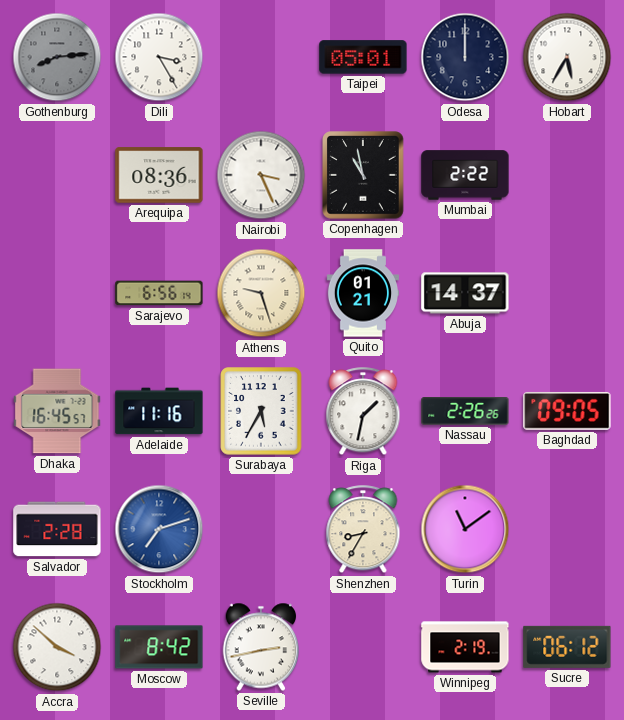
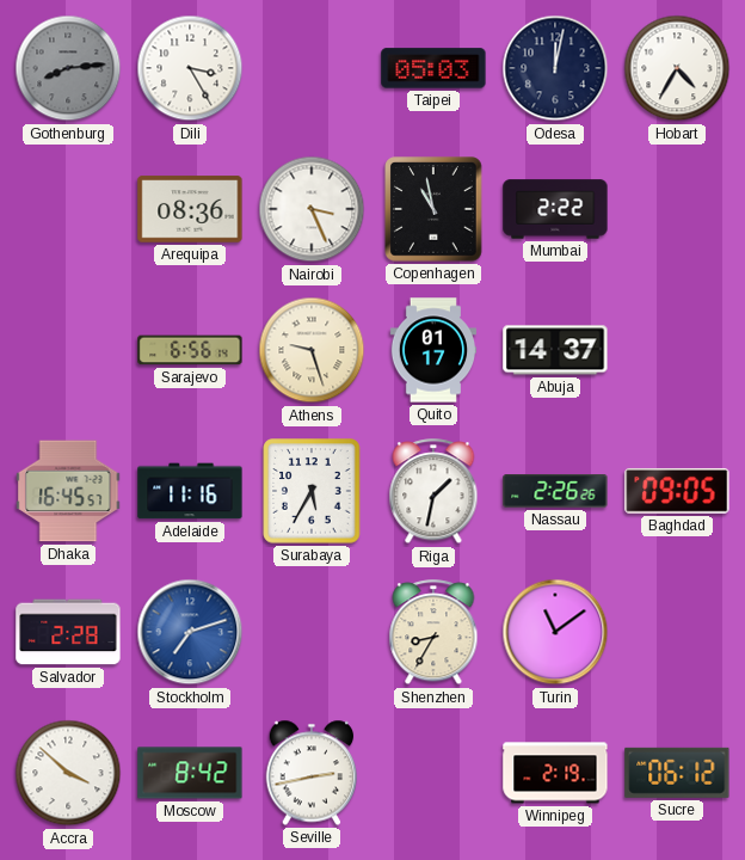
Taipei: 05:01 -> 05:03 (433, 68)
Odesa: 12:00 -> 12:02 (555, 68)
Hobart: 5:35 -> 4:35 (677, 68)
Quito: 01:21 -> 01:17 (432, 350)
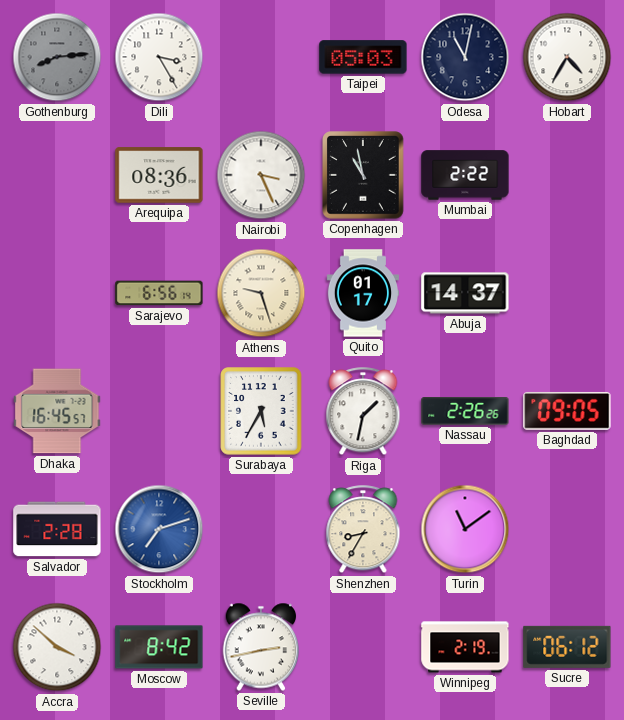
Odesa: 12:02 -> 11:02 (465, 57)
Adelaide: 11:16 -> none (190, 491)
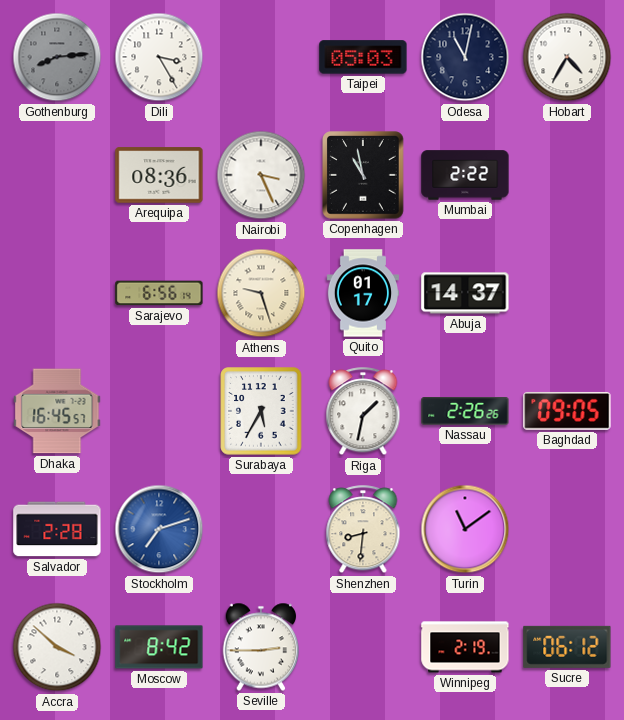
Shenzhen: 8:35 -> 8:31 (363, 530)
Seville: 2:43 -> 2:45 (261, 647)
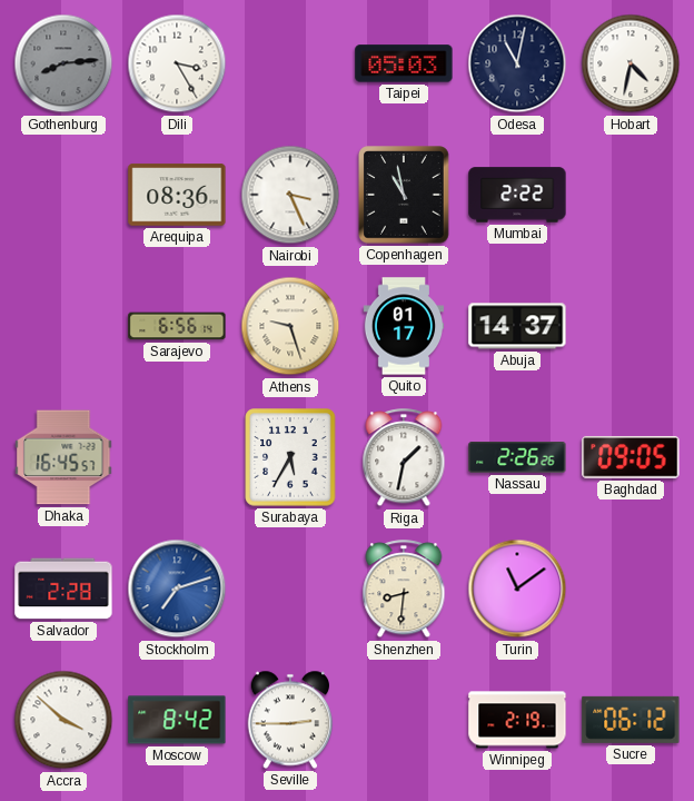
Hobart: 4:35 -> 4:32 (631, 63)
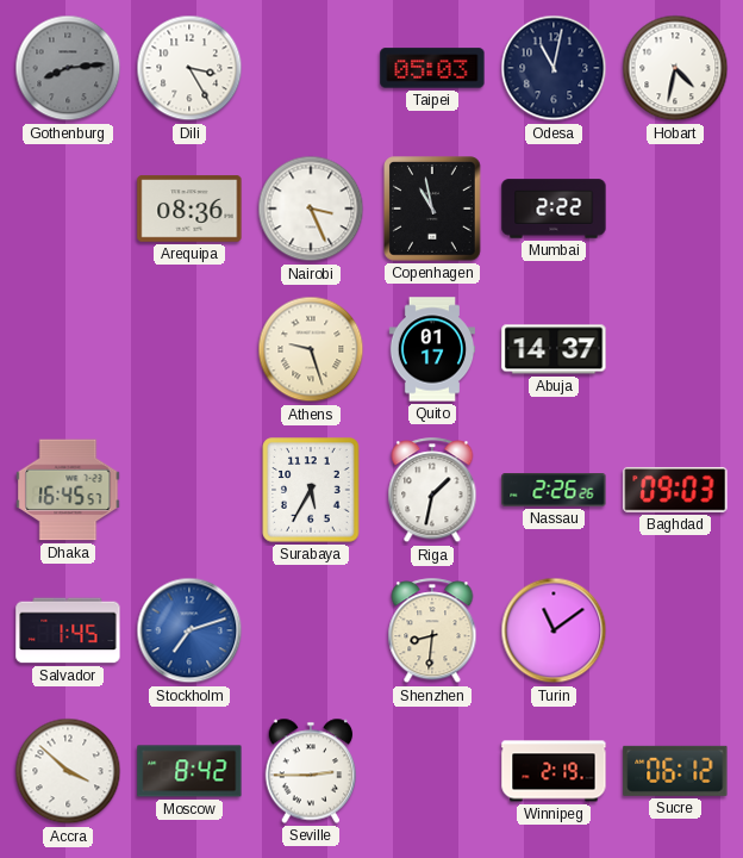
Sarajevo: 6:56 -> none (177, 326)
Baghdad: 09:05 -> 09:03 (675, 490)
Salvador: 2:28 -> 1:45 (68, 630)
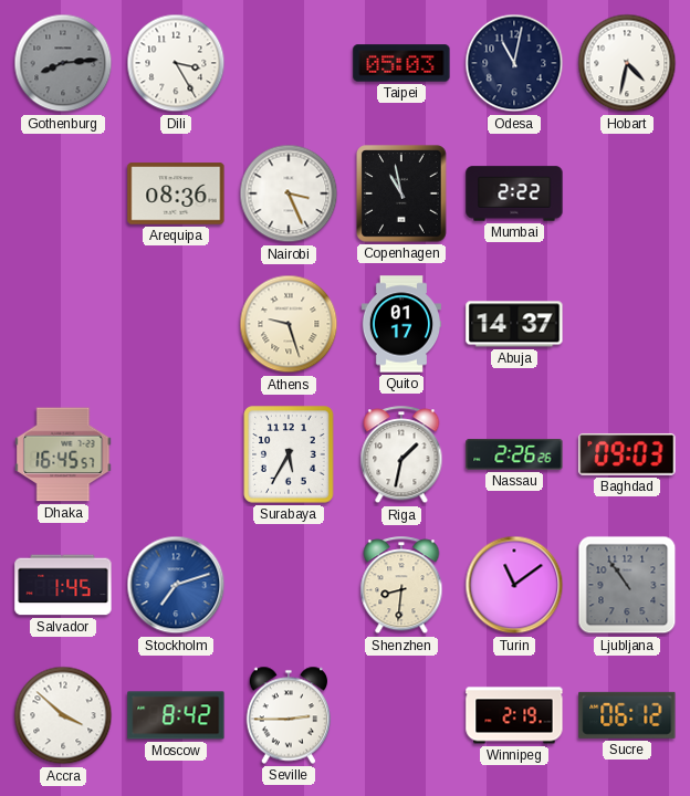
Ljubljana: none -> 10:54 (627, 585)
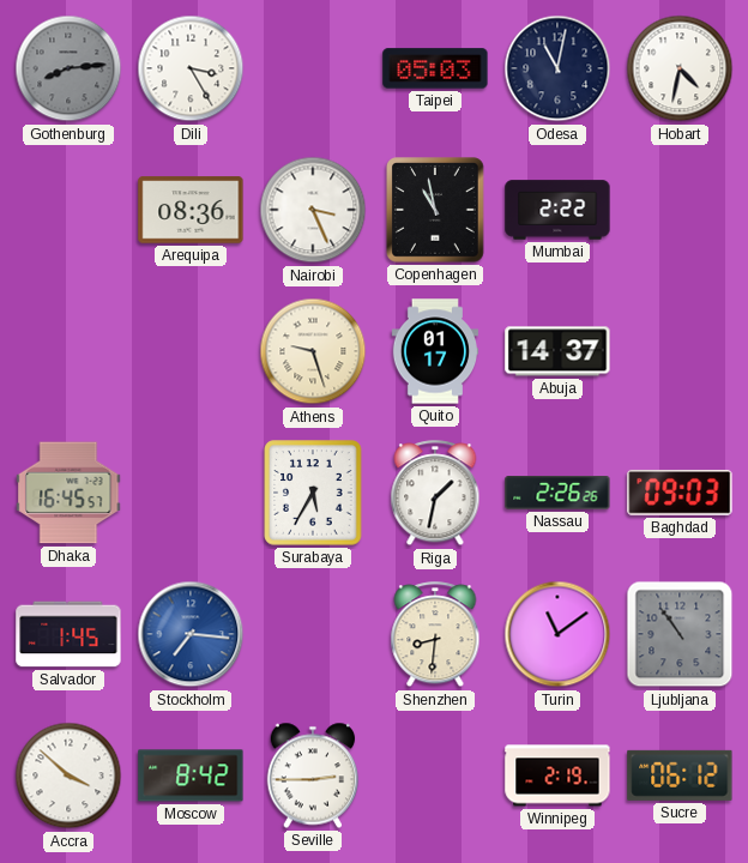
Stockholm: 7:12 -> 7:16 (191, 634)
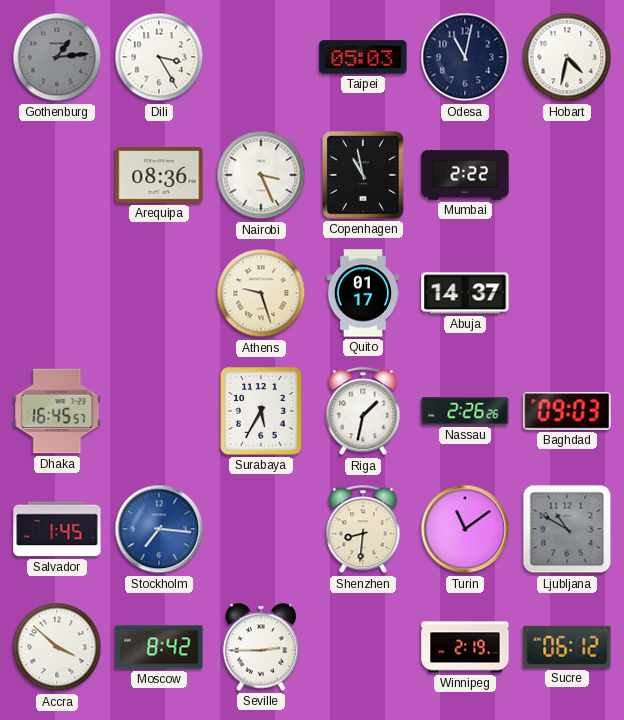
Gothenburg: 8:14 -> 1:14 (57, 57)
Ljubljana: 10:54 -> 10:50 (567, 529)
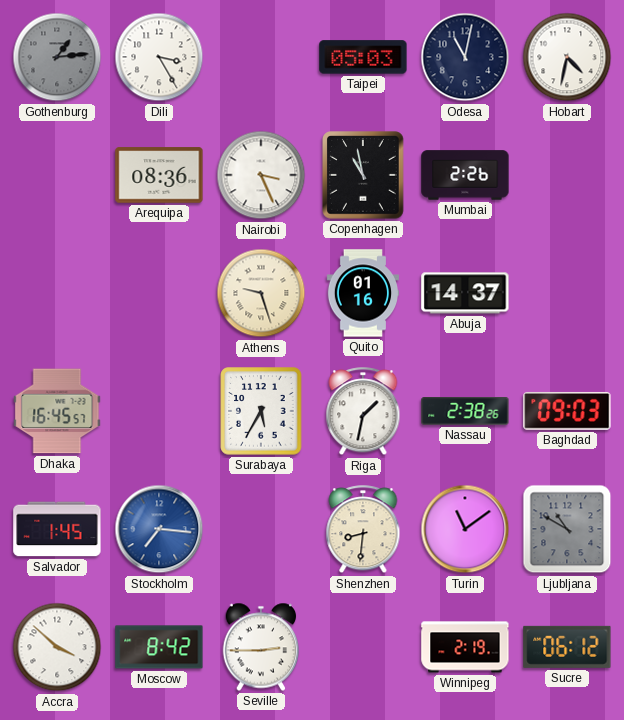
Mumbai: 2:22 -> 2:26 (465, 175)
Quito: 01:17 -> 01:16 (362, 293)
Nassau: 2:26 -> 2:38 (465, 412)
